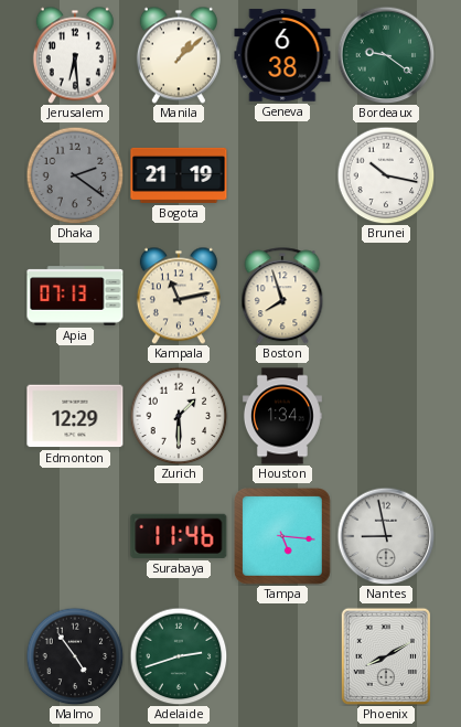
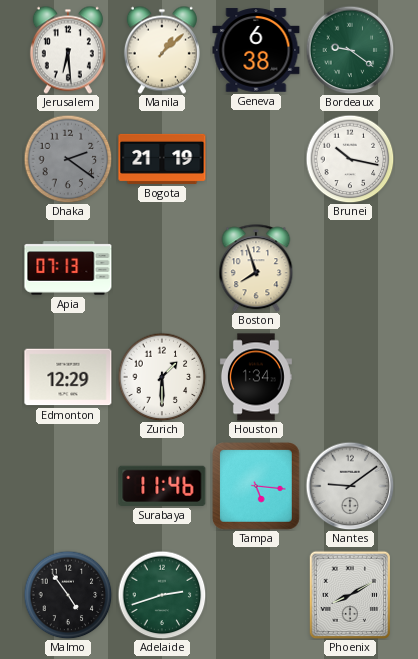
Kampala: 11:13 -> none (179, 296)
Nantes: 8:58 -> 9:09 (350, 486)
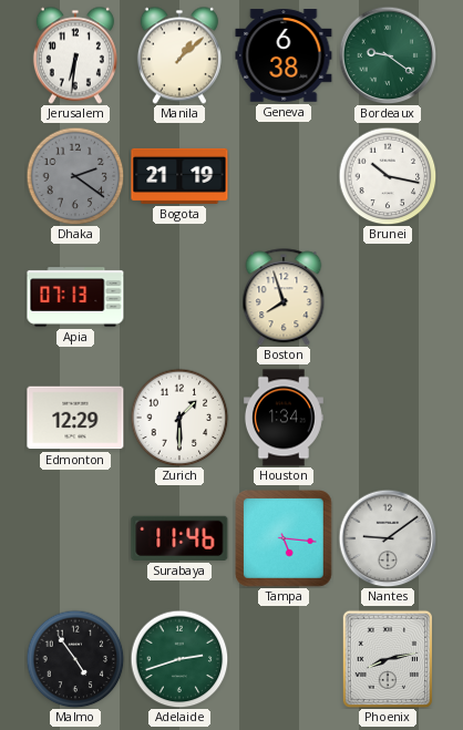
Jerusalem: 6:29 -> 6:31 (75, 55)
Phoenix: 8:10 -> 8:13 (388, 659)
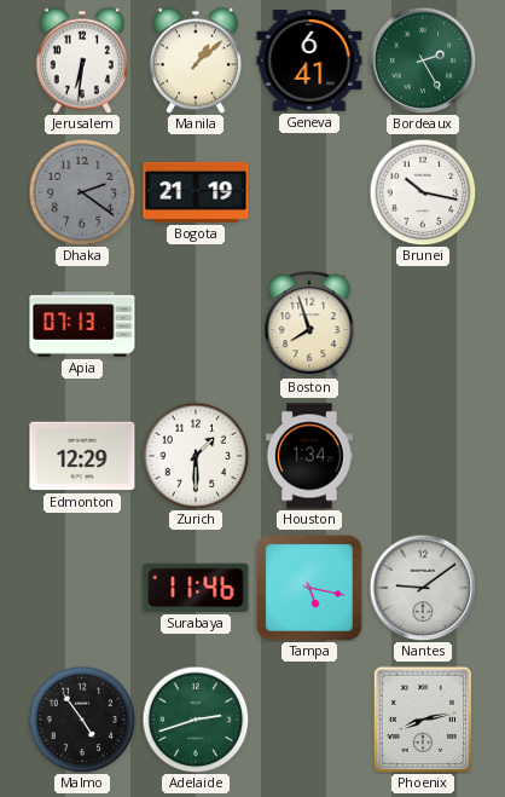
Geneva: 6:38 -> 6:41 (309, 60)
Bordeaux: 9:21 -> 2:25 (423, 60)
Tampa: 5:16 -> 5:17 (310, 589)
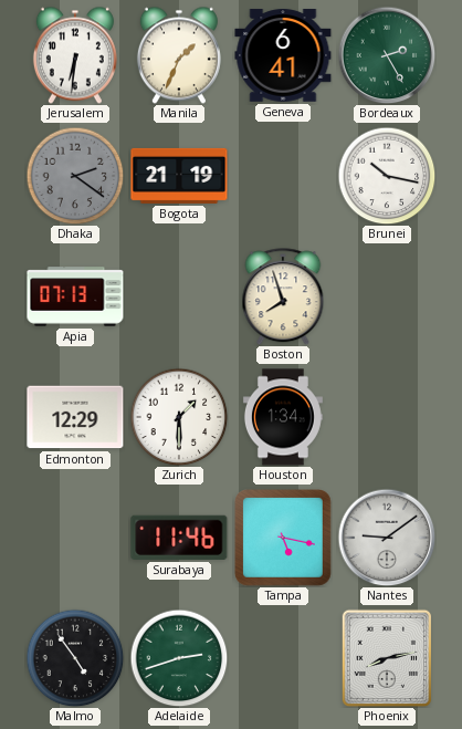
Manila: 1:08 -> 1:34 (179, 55)
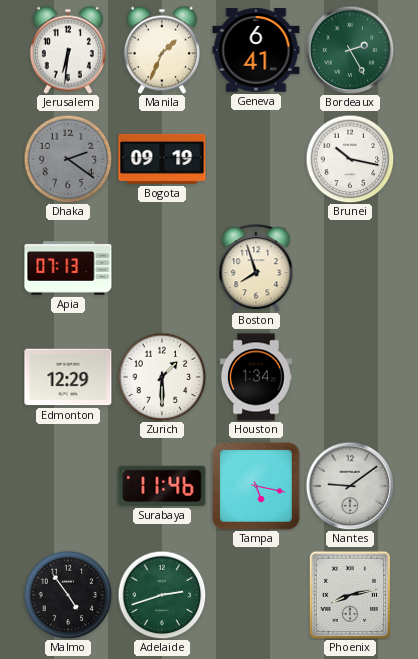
Bogota: 21:19 -> 09:19 (162, 159)
